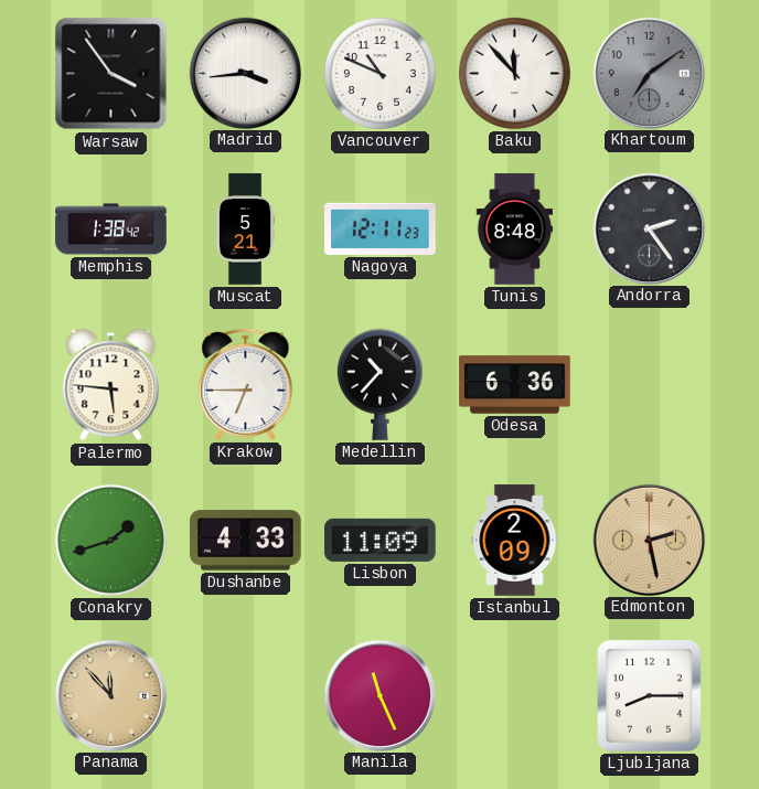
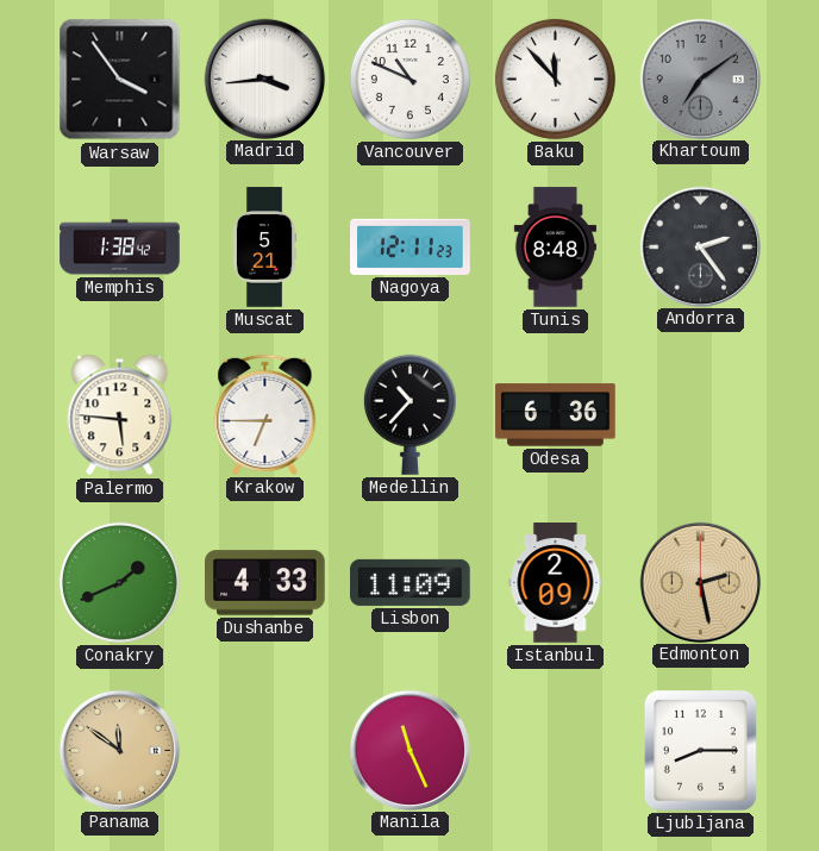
Conakry: 1:42 -> 1:41 (119, 582)
Panama: 11:53 -> 11:51 (119, 750)
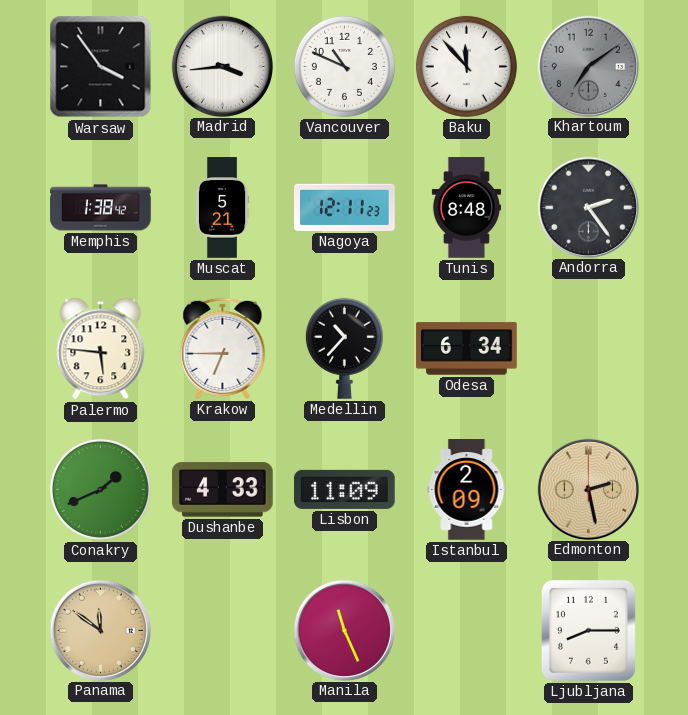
Odesa: 6:36 -> 6:34 (467, 349)
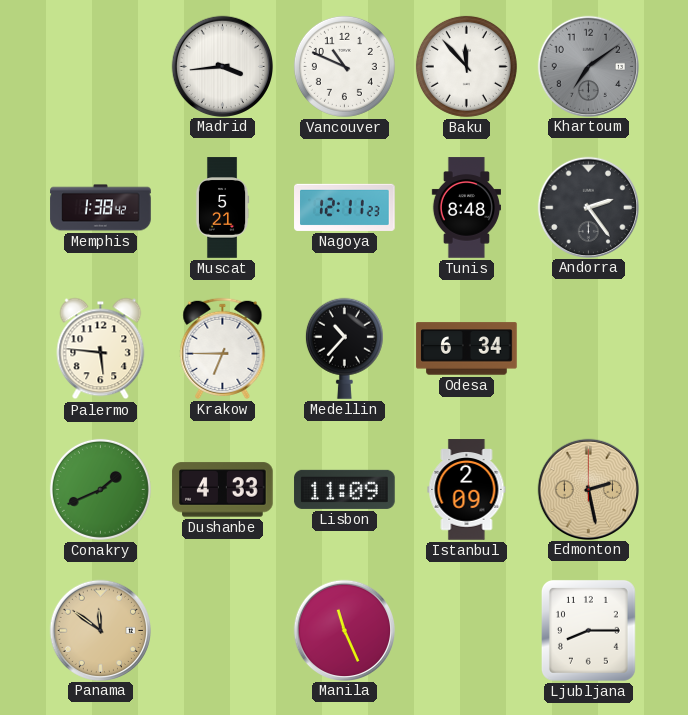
Warsaw: 3:54 -> none (101, 67)
